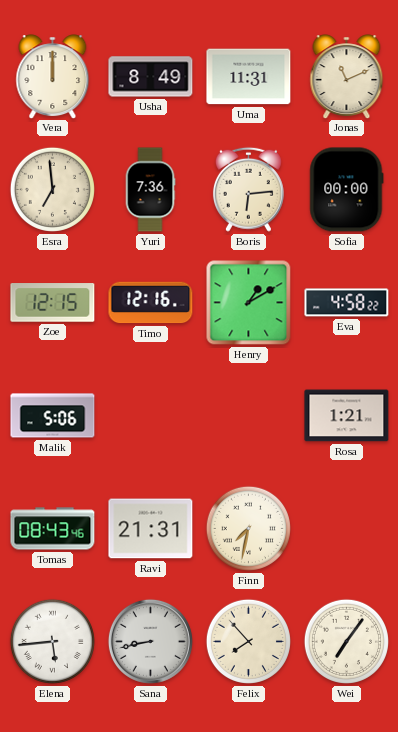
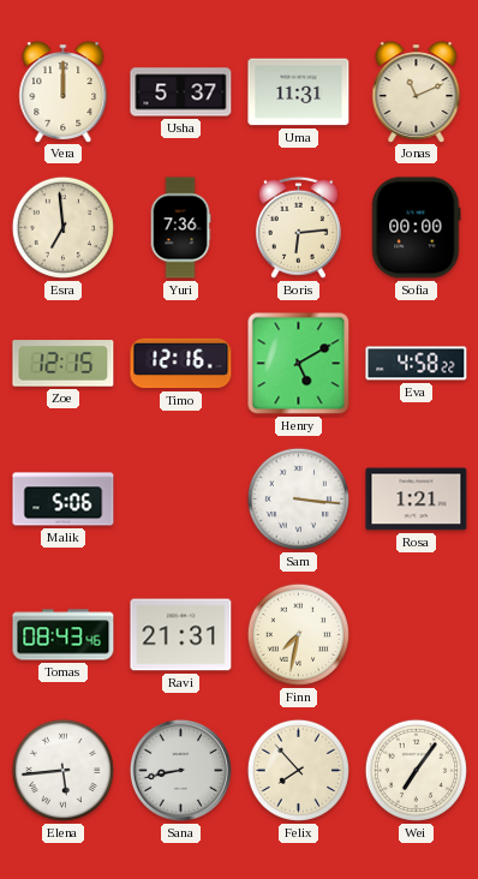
Usha: 8:49 -> 5:37 (181, 92)
Henry: 1:10 -> 5:10 (299, 364)
Sam: none -> 3:16 (298, 498)
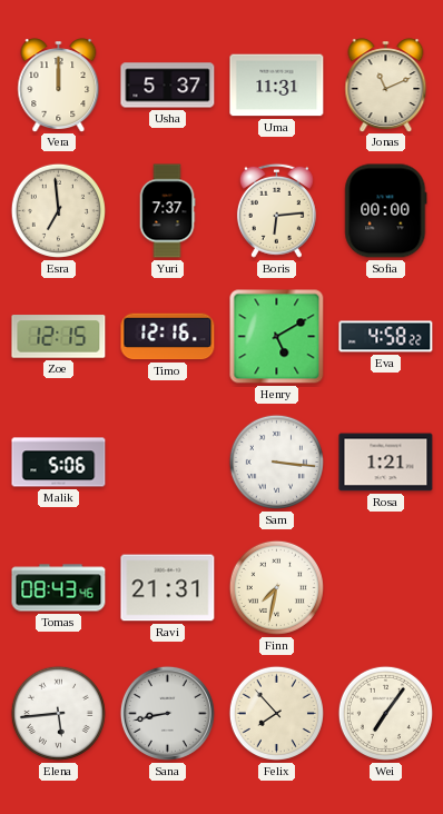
Yuri: 7:36 -> 7:37 (167, 211)
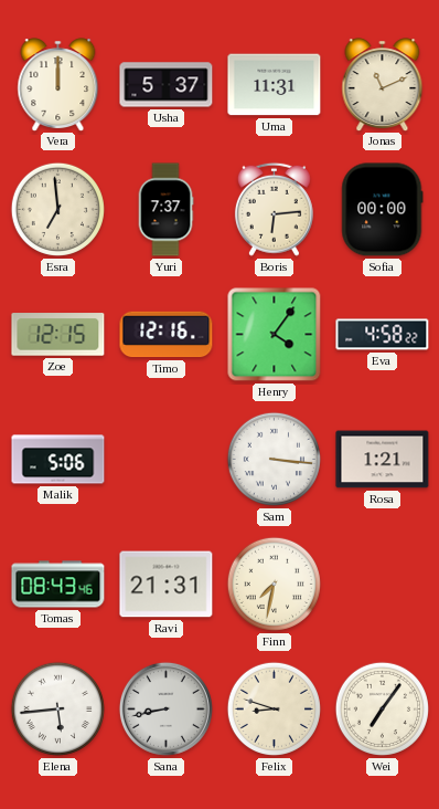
Henry: 5:10 -> 4:06 (275, 335)
Felix: 7:53 -> 8:48 (274, 708)
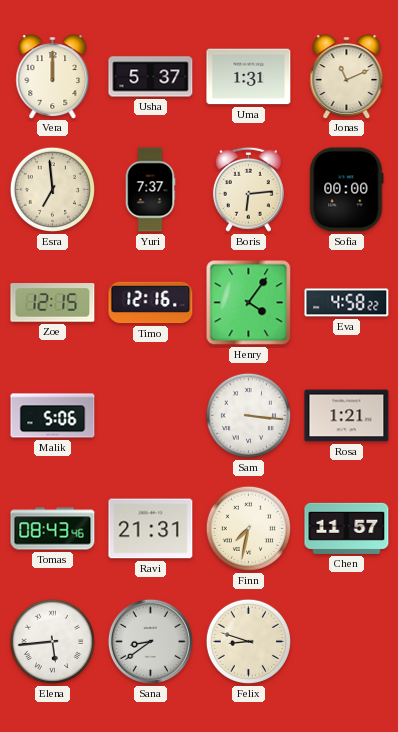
Uma: 11:31 -> 1:31 (249, 77)
Chen: none -> 11:57 (347, 528)
Sana: 8:43 -> 8:39 (150, 641)
Wei: 7:06 -> none (382, 708)
